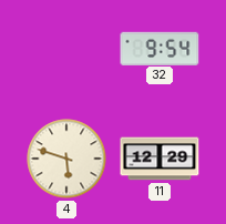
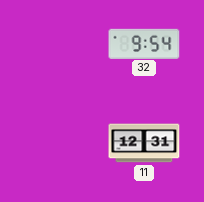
4: 5:48 -> none (66, 159)
11: 12:29 -> 12:31 (144, 143)
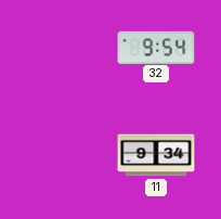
11: 12:31 -> 9:34 (156, 155)
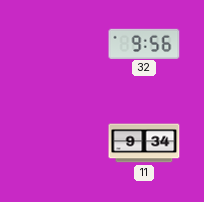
32: 9:54 -> 9:56 (144, 43)
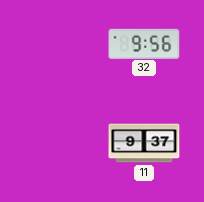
11: 9:34 -> 9:37 (144, 143)
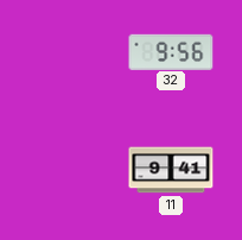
11: 9:37 -> 9:41 (171, 170)
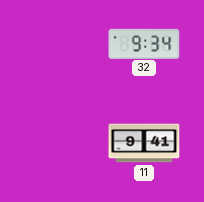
32: 9:56 -> 9:34 (144, 43)
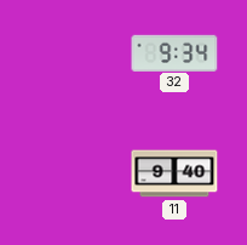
11: 9:41 -> 9:40 (174, 173)
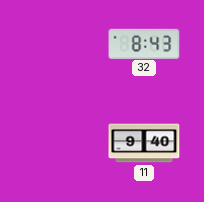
32: 9:34 -> 8:43 (144, 43)
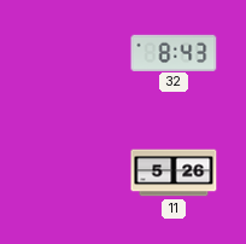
11: 9:40 -> 5:26 (174, 173)
